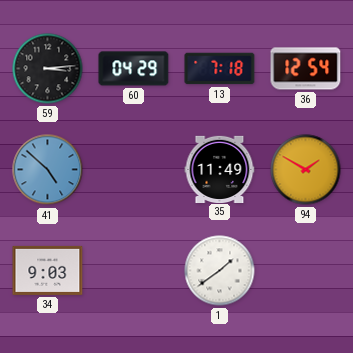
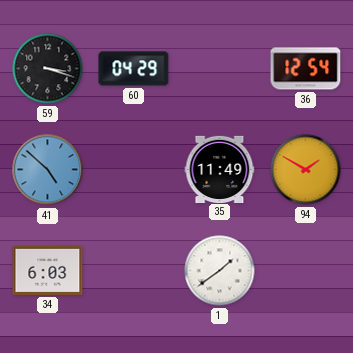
59: 3:14 -> 3:18 (48, 69)
13: 7:18 -> none (220, 69)
34: 9:03 -> 6:03 (48, 270)
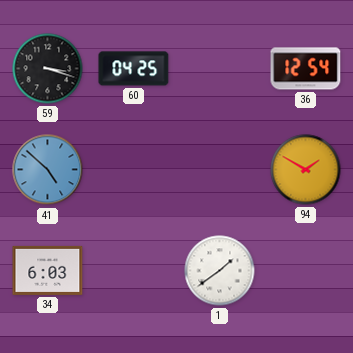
60: 04:29 -> 04:25 (134, 69)
35: 11:49 -> none (220, 169)
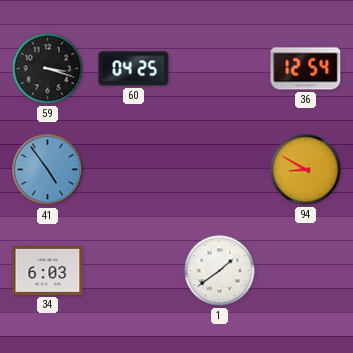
41: 4:52 -> 4:54 (48, 170)
94: 1:50 -> 8:50 (306, 170)
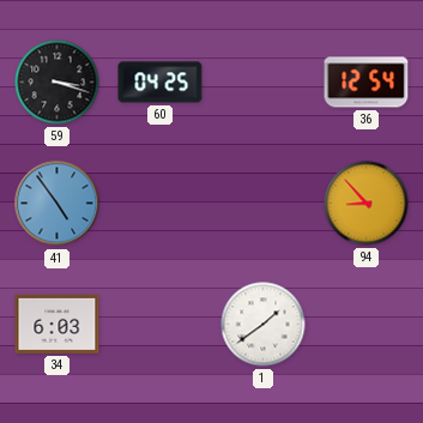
94: 8:50 -> 8:53 (367, 204)
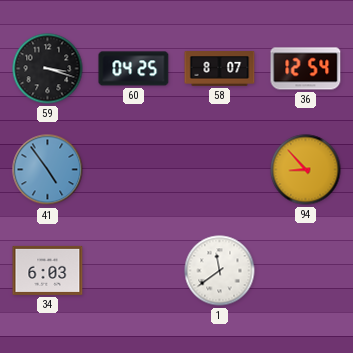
58: none -> 8:07 (220, 69)
1: 1:39 -> 11:39 (220, 271)
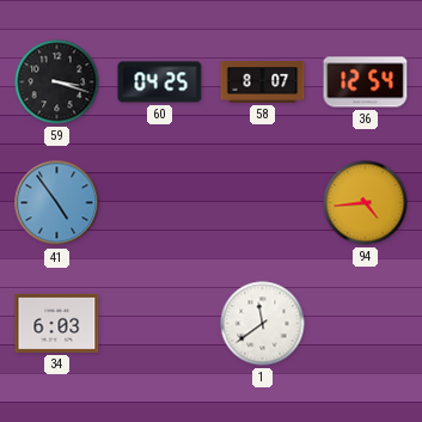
94: 8:53 -> 4:44 (366, 203)
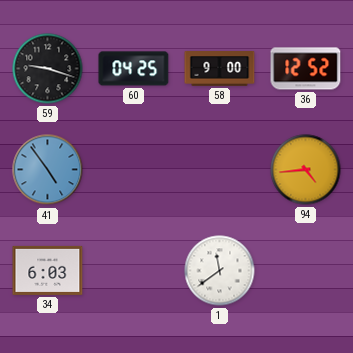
59: 3:18 -> 9:18 (48, 69)
58: 8:07 -> 9:00 (220, 69)
36: 12:54 -> 12:52 (306, 69)
